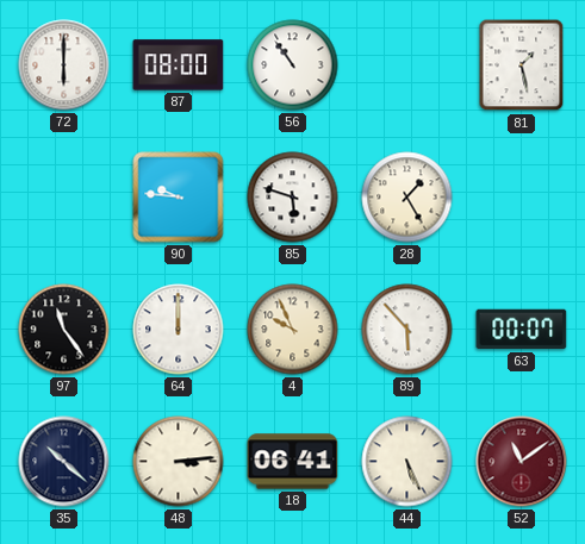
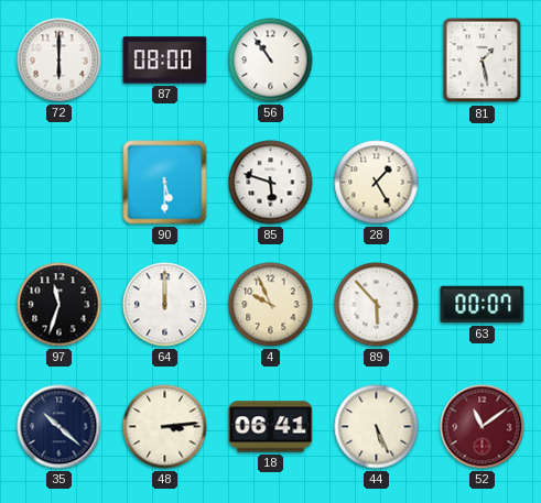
90: 9:46 -> 5:30 (165, 183)
97: 11:24 -> 11:33 (59, 305)
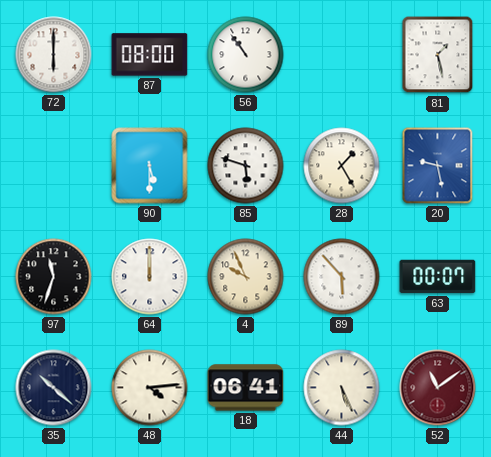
20: none -> 9:28 (438, 166)
48: 3:14 -> 4:14 (150, 388)
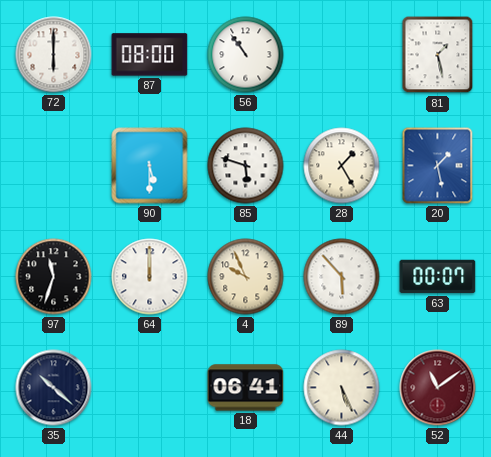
20: 9:28 -> 1:28 (438, 166)
48: 4:14 -> none (150, 388)
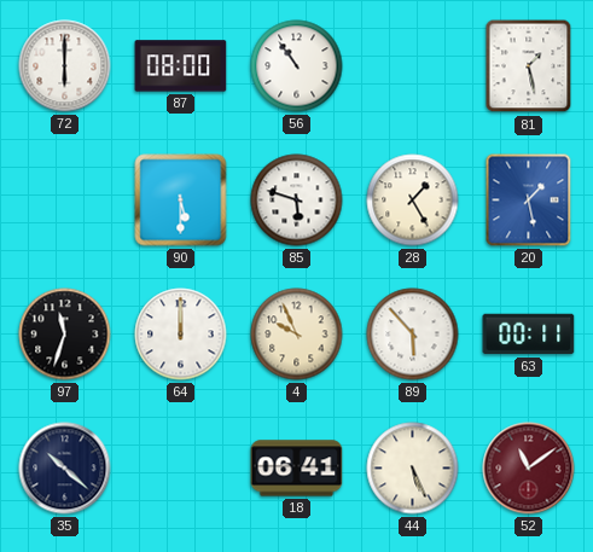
63: 00:07 -> 00:11 (529, 335)
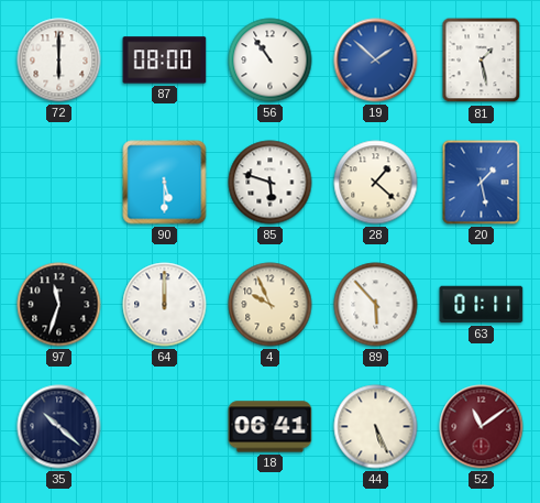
19: none -> 1:52 (376, 61)
28: 1:25 -> 1:22 (376, 183)
63: 00:11 -> 01:11 (482, 305)
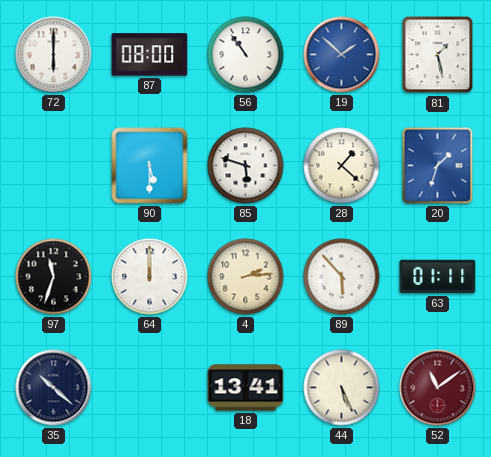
20: 1:28 -> 1:33 (438, 166)
4: 9:56 -> 2:14 (246, 277)
18: 06:41 -> 13:41 (246, 388)
